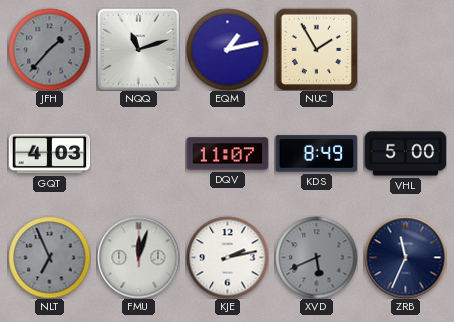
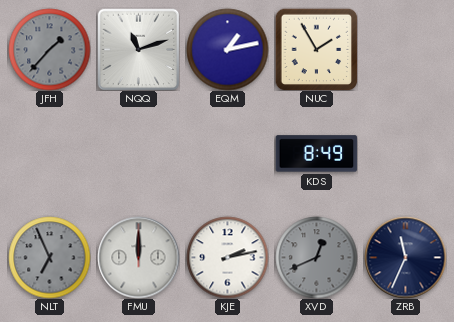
GQT: 4:03 -> none (49, 154)
DQV: 11:07 -> none (227, 154)
VHL: 5:00 -> none (405, 154)
FMU: 12:03 -> 12:00 (138, 257)
XVD: 5:41 -> 12:41 (316, 257)
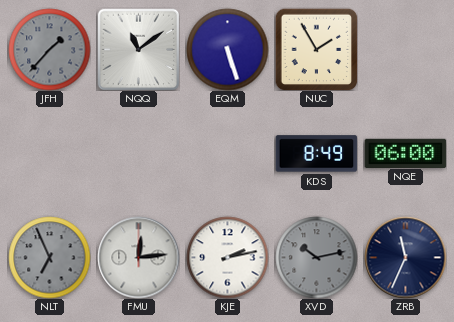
NQQ: 11:12 -> 11:09 (138, 49)
EQM: 1:13 -> 5:27 (227, 49)
NQE: none -> 06:00 (405, 153)
FMU: 12:00 -> 12:14 (138, 257)
XVD: 12:41 -> 10:13 (316, 257)
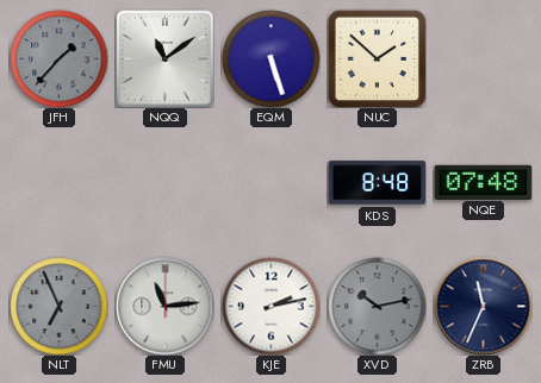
NUC: 1:55 -> 1:52 (377, 58)
KDS: 8:49 -> 8:48 (377, 183)
NQE: 06:00 -> 07:48 (483, 182)
FMU: 12:14 -> 11:14 (164, 306)
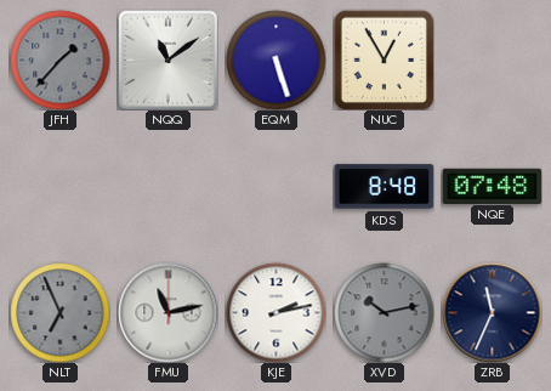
NUC: 1:52 -> 12:55 (384, 59)
FMU: 11:14 -> 11:13 (167, 312)
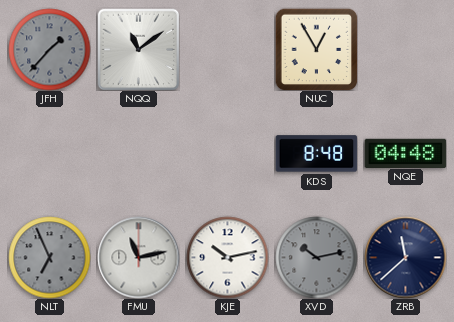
EQM: 5:27 -> none (275, 59)
NQE: 07:48 -> 04:48 (405, 153)
KJE: 2:13 -> 10:13 (227, 257)
ZRB: 11:34 -> 11:38 (405, 257)
